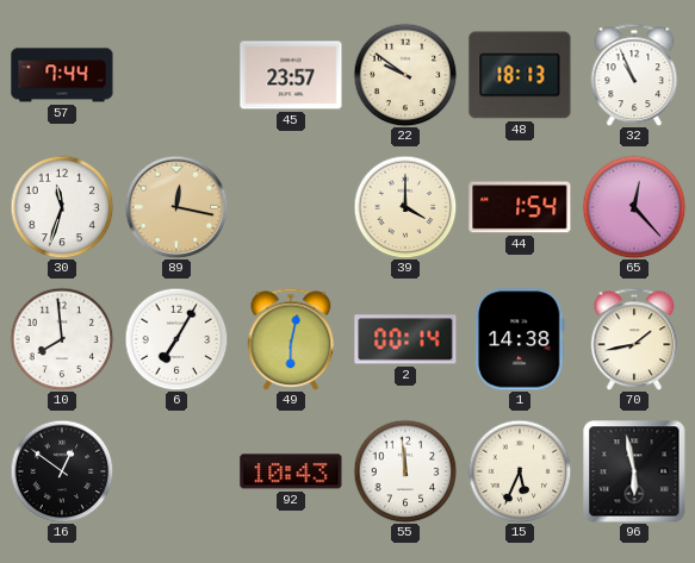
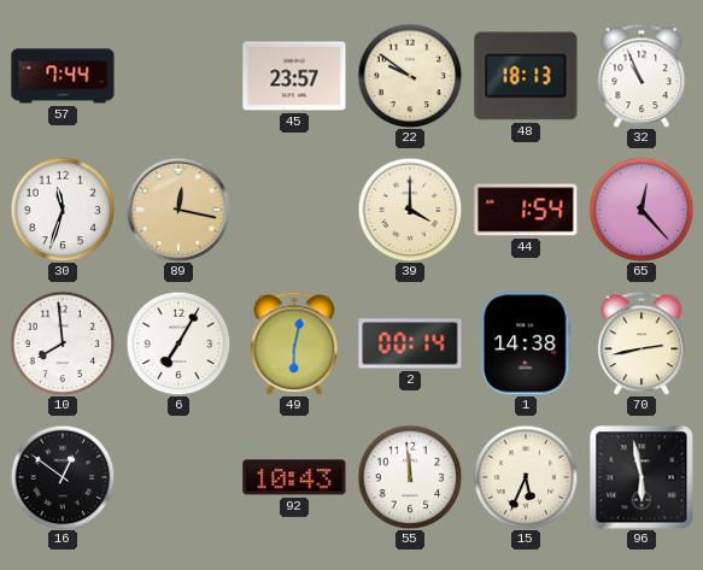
70: 1:43 -> 2:43 (642, 343)
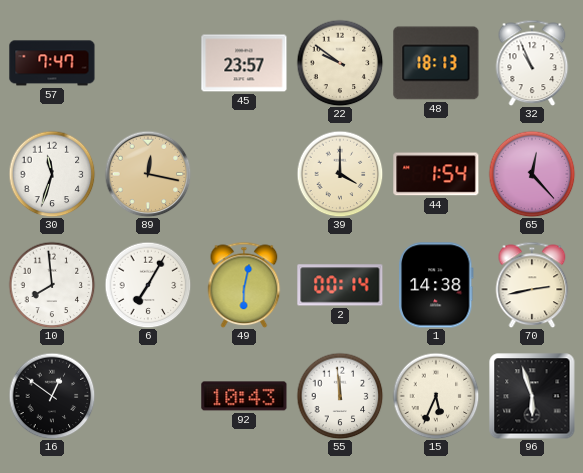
57: 7:44 -> 7:47 (52, 63)
96: 5:58 -> 5:57 (532, 396)
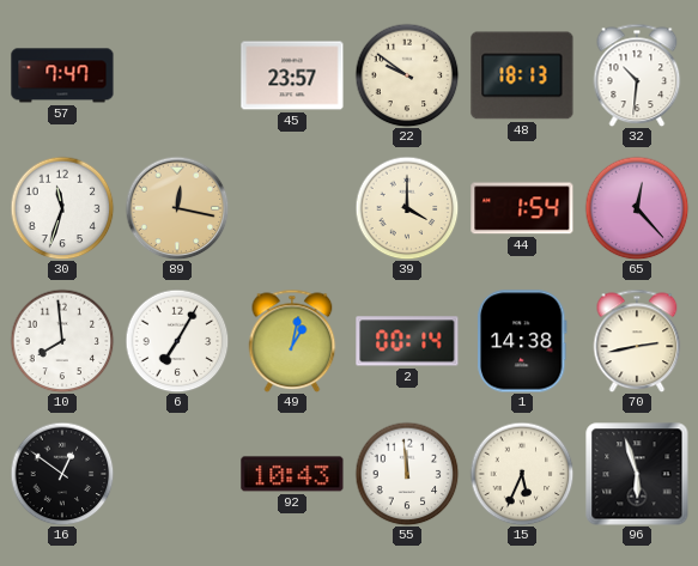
32: 10:56 -> 10:31 (637, 75)
49: 6:02 -> 1:02 (292, 341)
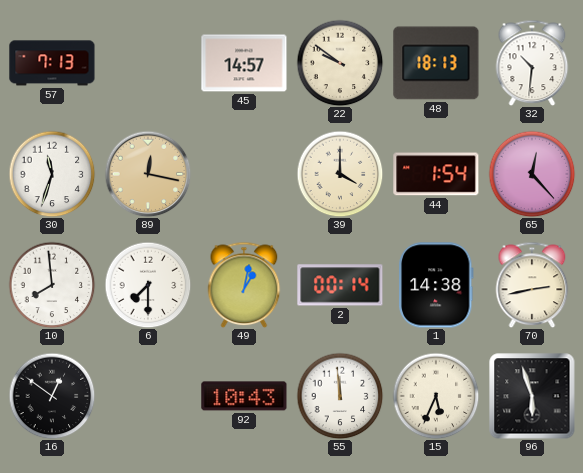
57: 7:47 -> 7:13 (52, 63)
45: 23:57 -> 14:57 (244, 63)
6: 7:05 -> 7:30 (148, 285)
